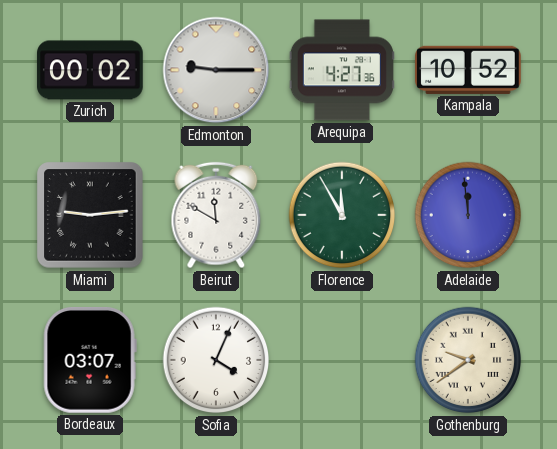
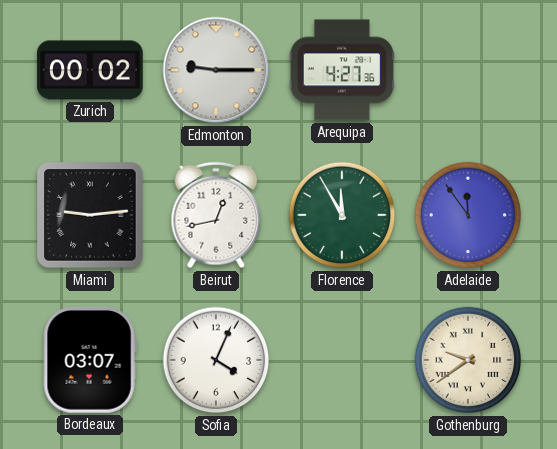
Kampala: 10:52 -> none (469, 70)
Beirut: 11:50 -> 12:43 (216, 215)
Adelaide: 11:59 -> 11:54 (468, 215)
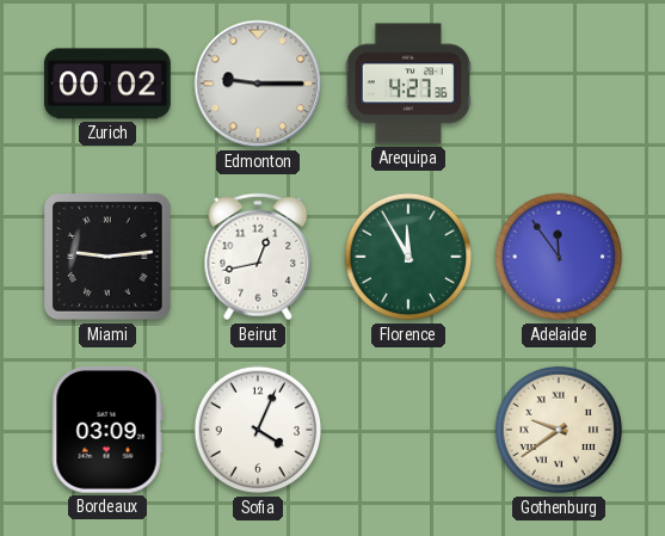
Bordeaux: 03:07 -> 03:09 (107, 430)
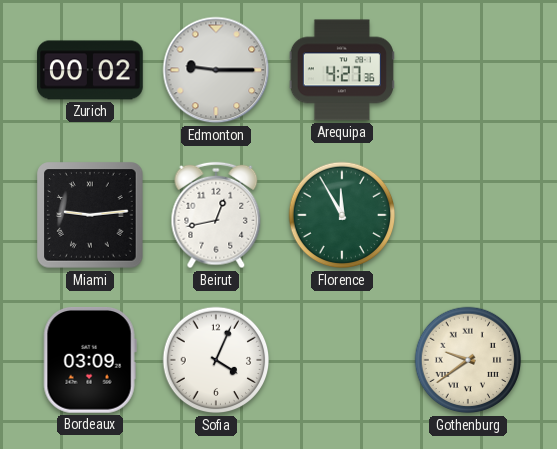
Adelaide: 11:54 -> none (559, 257)
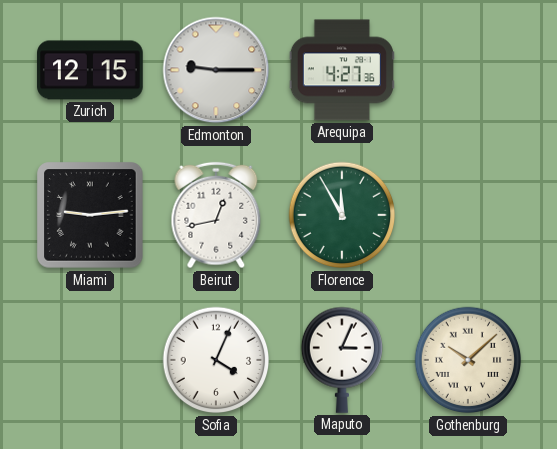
Zurich: 00:02 -> 12:15 (90, 70)
Bordeaux: 03:09 -> none (90, 360)
Maputo: none -> 3:04 (341, 360)
Gothenburg: 9:39 -> 10:08 (468, 360)
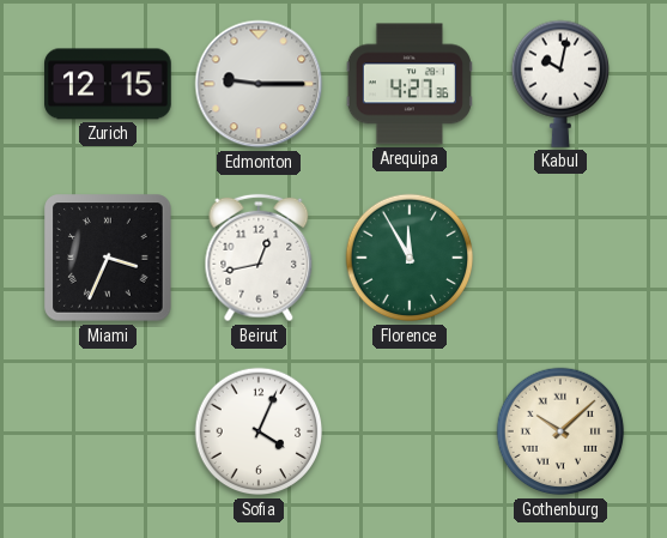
Kabul: none -> 10:02 (559, 84)
Miami: 9:14 -> 3:34 (108, 258)
Maputo: 3:04 -> none (341, 360)
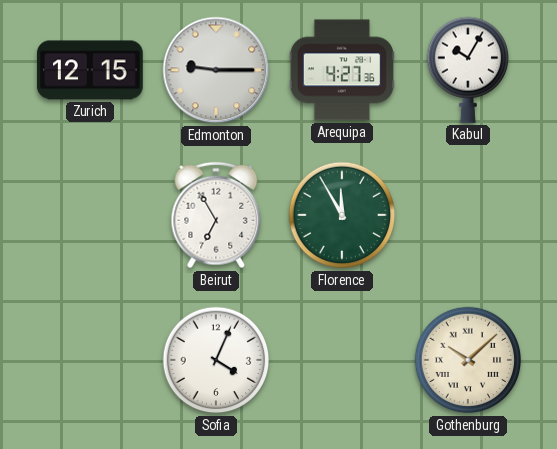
Kabul: 10:02 -> 10:05 (467, 70)
Miami: 3:34 -> none (108, 258)
Beirut: 12:43 -> 6:55 (216, 215)
